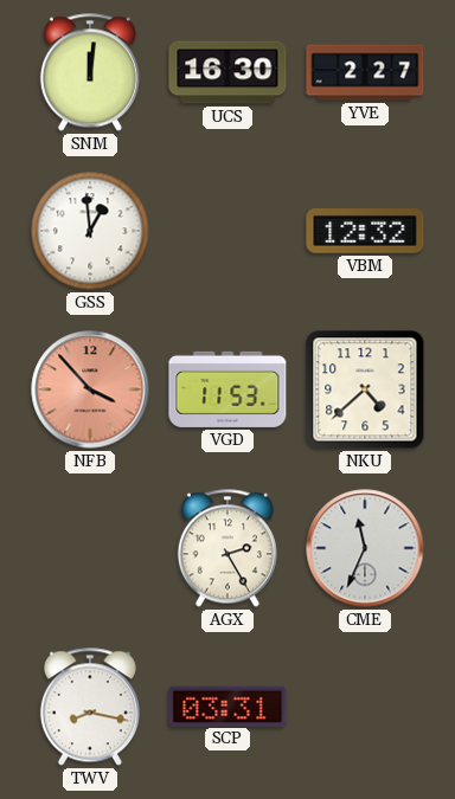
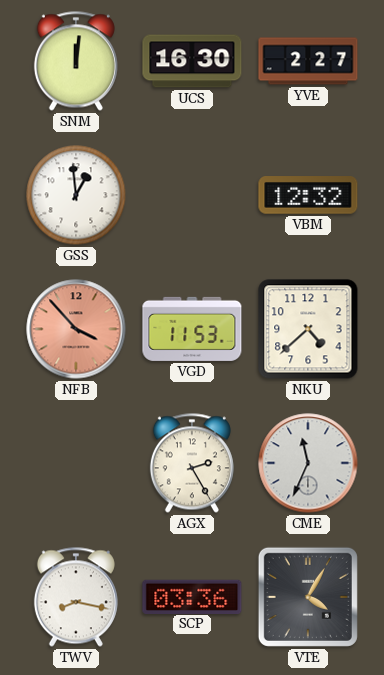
SCP: 03:31 -> 03:36 (192, 596)
VTE: none -> 4:05 (308, 597)
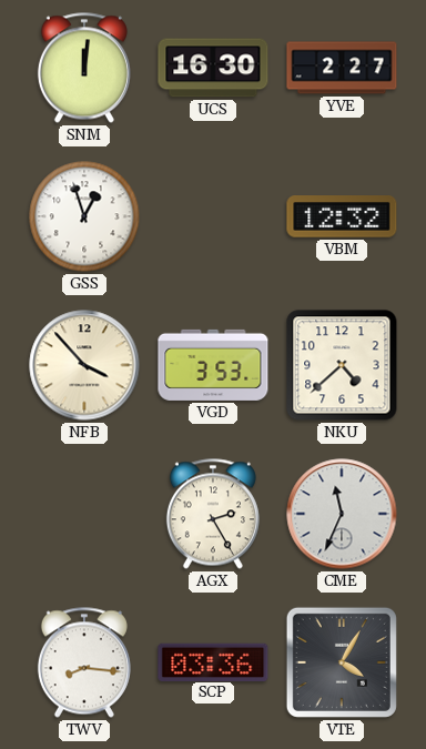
GSS: 12:59 -> 12:57 (84, 216)
NFB dial: salmon -> cream (84, 365)
VGD: 11:53 -> 3:53 (213, 365)
TWV: 8:17 -> 8:16 (84, 662)
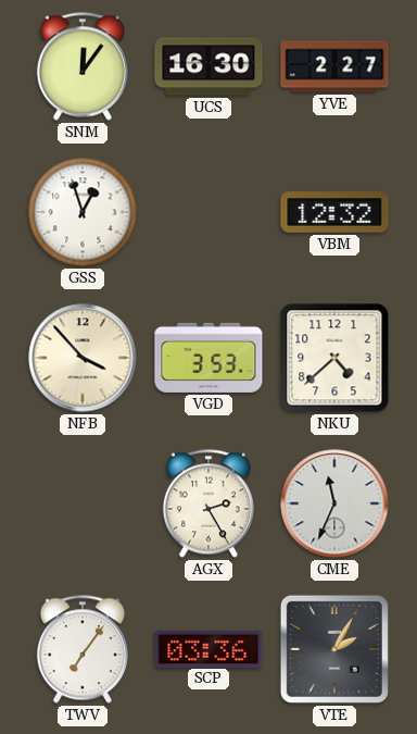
SNM: 12:01 -> 12:06 (83, 66)
TWV: 8:16 -> 7:06 (83, 649)
VTE: 4:05 -> 2:05 (334, 649)
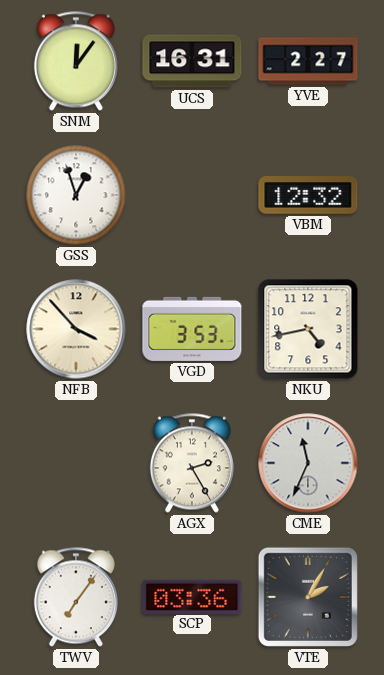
UCS: 16:30 -> 16:31 (192, 61)
NKU: 4:38 -> 4:43 (308, 329)
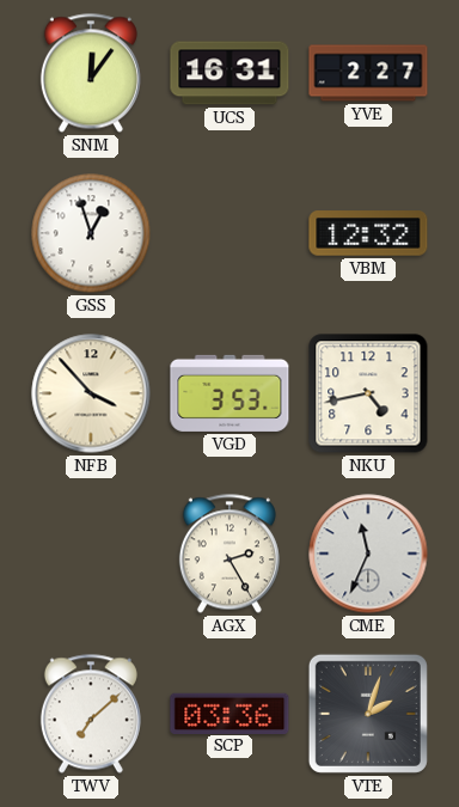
TWV: 7:06 -> 7:08 (91, 714)
VTE: 2:05 -> 2:03 (368, 714)
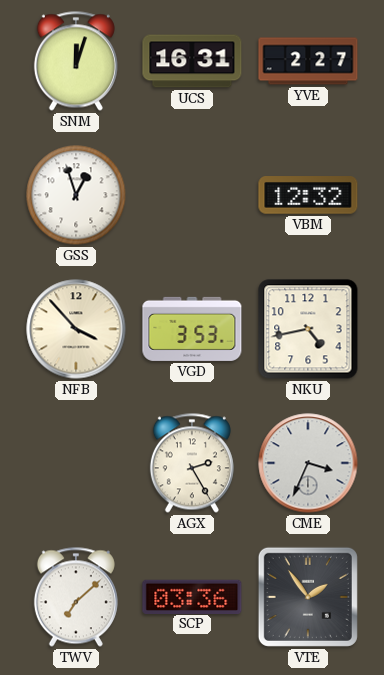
SNM: 12:06 -> 12:03 (76, 61)
CME: 11:34 -> 3:34 (308, 463)
VTE: 2:03 -> 1:54 (308, 597)
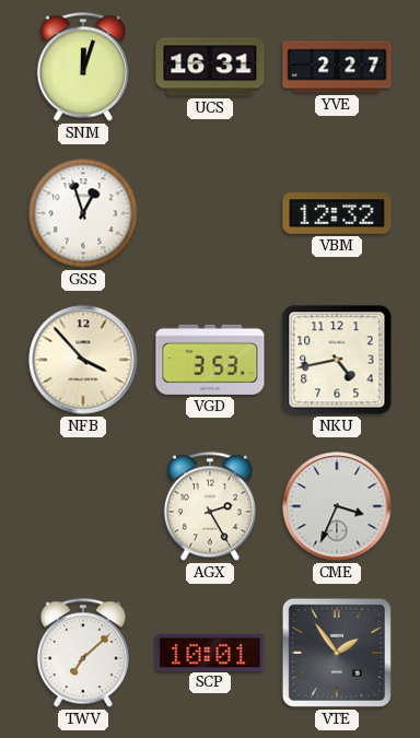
SCP: 03:36 -> 10:01 (210, 652)
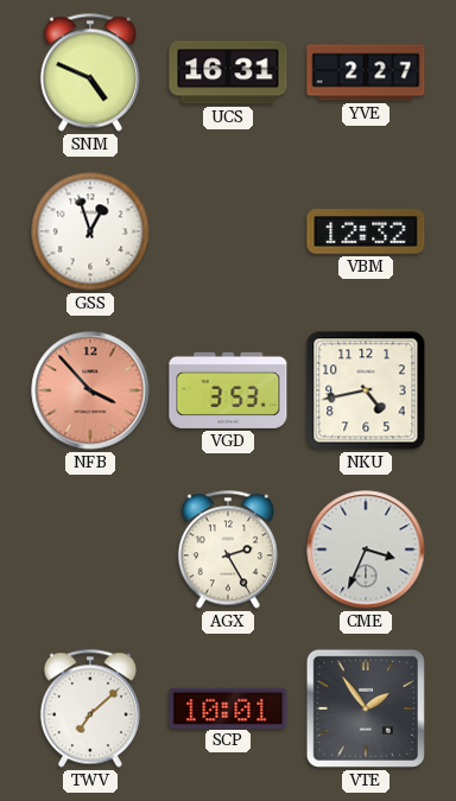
SNM: 12:03 -> 4:49 (90, 72)
NFB dial: cream -> salmon (90, 390)
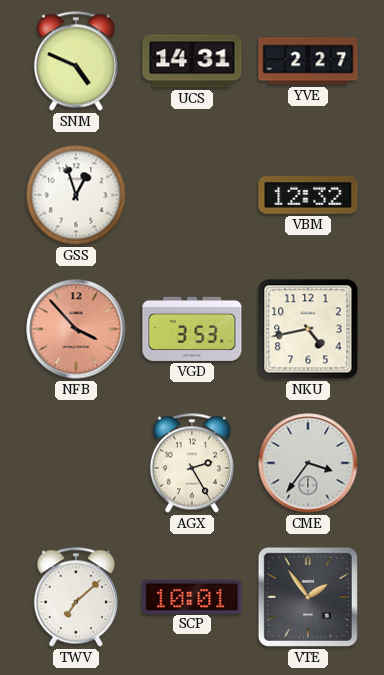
UCS: 16:31 -> 14:31 (192, 61)
CME: 3:34 -> 3:36 (308, 463)
